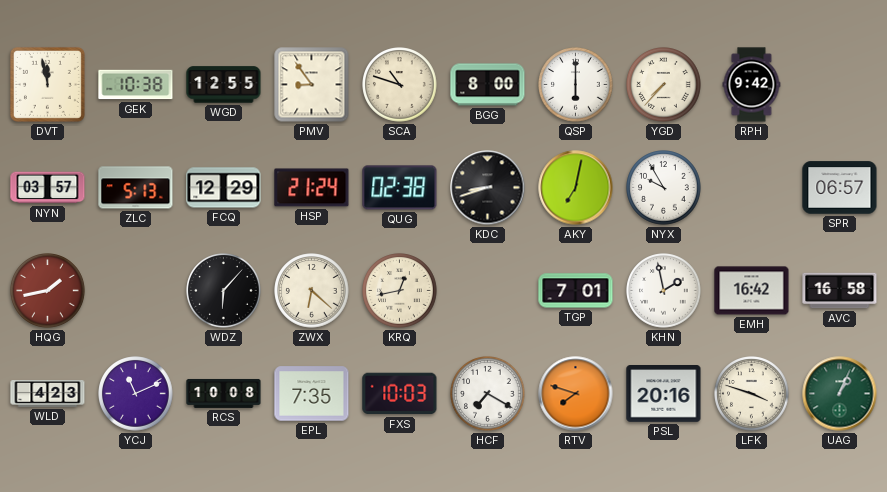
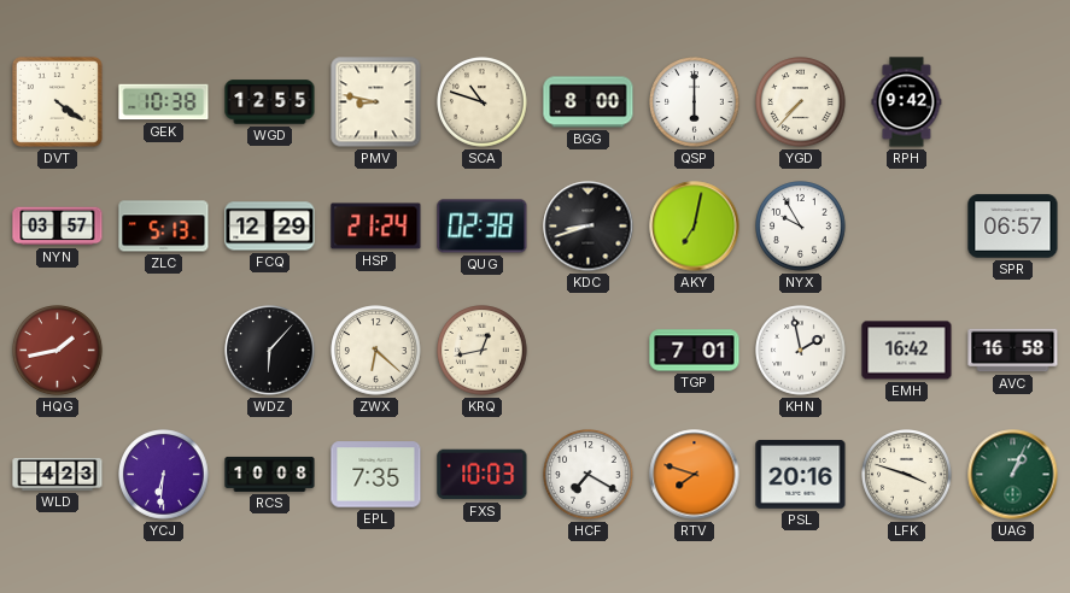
DVT: 11:58 -> 4:21 (57, 101)
PMV: 8:54 -> 8:47 (376, 102)
YCJ: 11:11 -> 6:31 (164, 475)
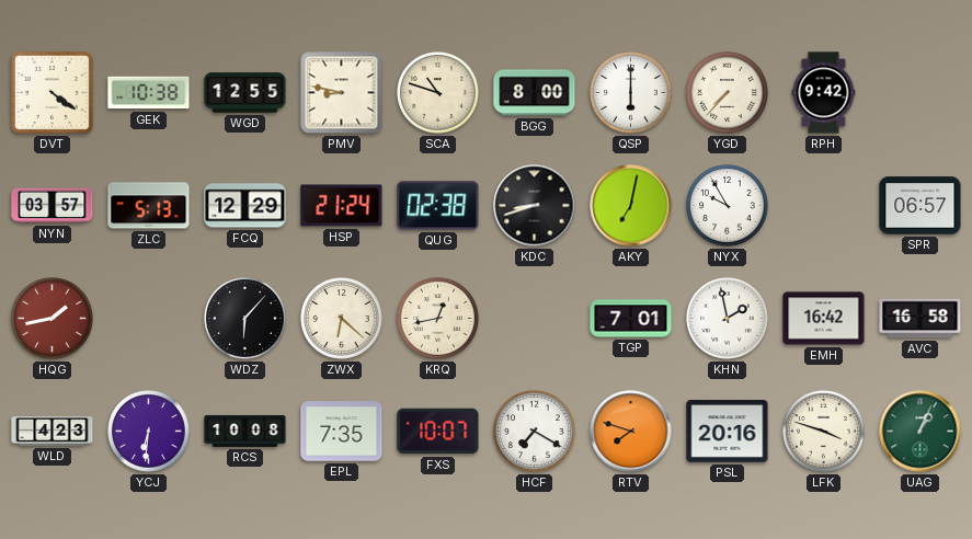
FXS: 10:03 -> 10:07 (438, 432)
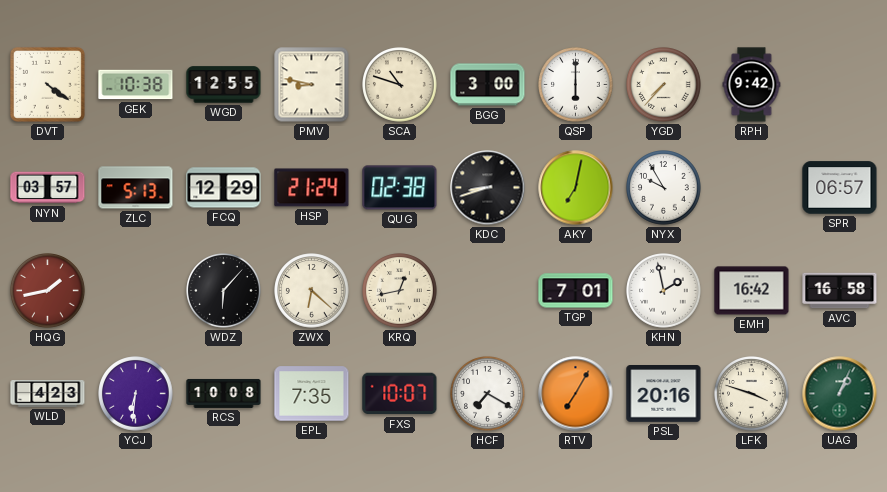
BGG: 8:00 -> 3:00 (488, 85)
RTV: 7:48 -> 7:05 (576, 394)
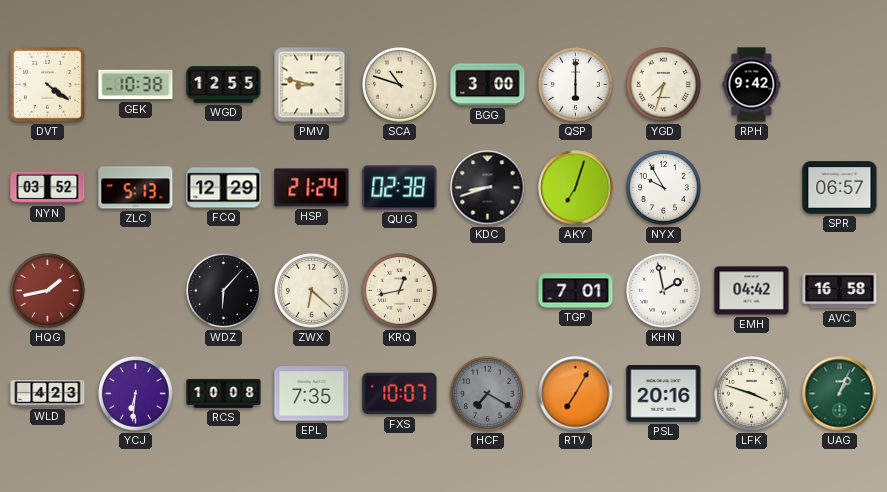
YGD: 7:37 -> 7:33 (664, 85)
NYN: 03:57 -> 03:52 (48, 188)
AKY: 7:02 -> 7:03 (576, 188)
EMH: 16:42 -> 04:42 (752, 291)
HCF dial: white -> grey (488, 394)
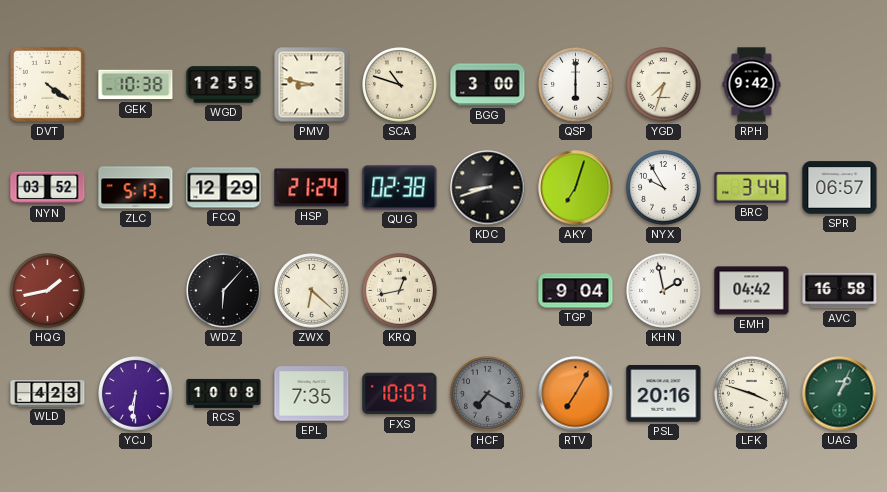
BRC: none -> 3:44 (752, 187)
TGP: 7:01 -> 9:04 (576, 291)
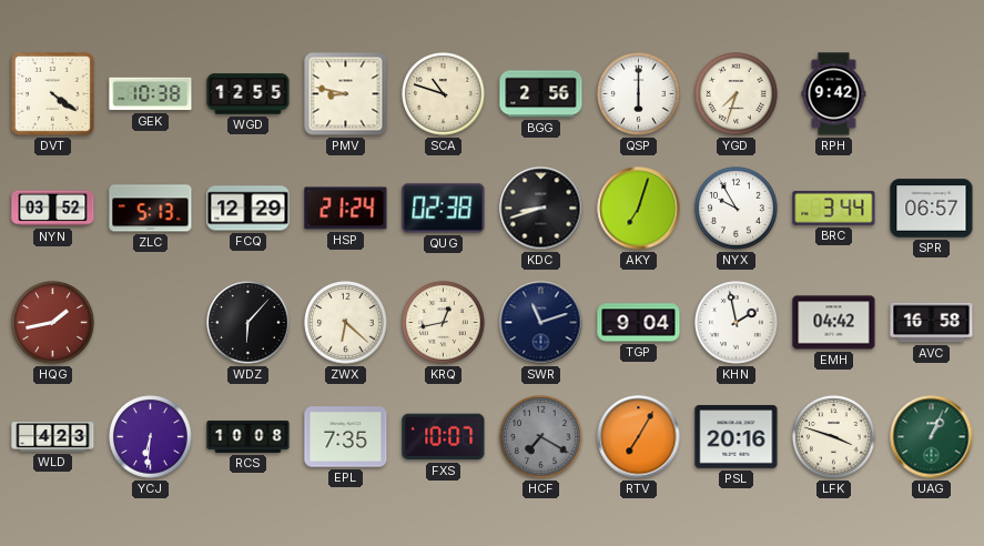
BGG: 3:00 -> 2:56 (541, 94)
SWR: none -> 11:12 (541, 323)
